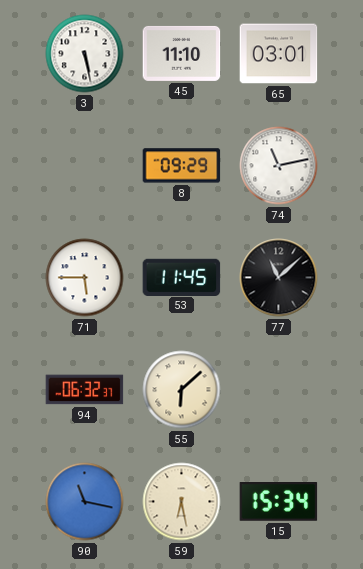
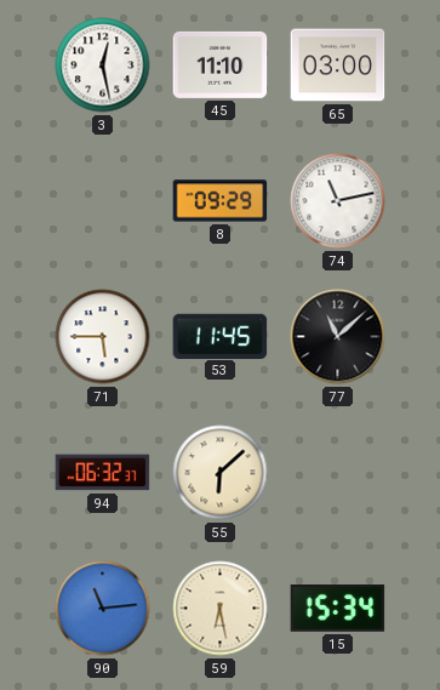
3: 5:28 -> 12:28 (103, 65)
65: 03:01 -> 03:00 (338, 65)
90: 11:17 -> 11:14 (103, 609)
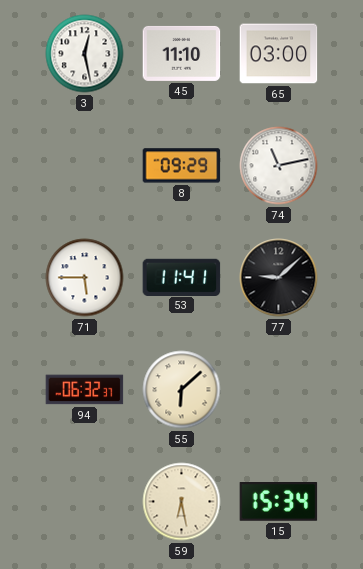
53: 11:45 -> 11:41 (182, 277)
77: 11:08 -> 9:08 (279, 278)
90: 11:14 -> none (103, 609)
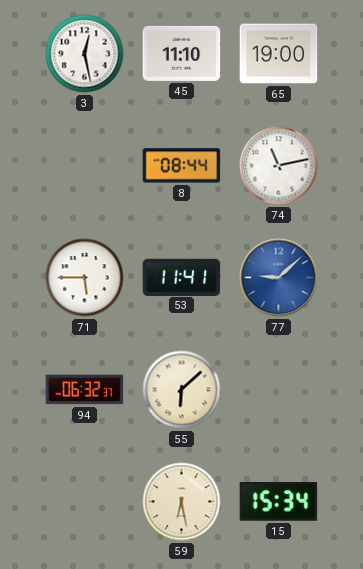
65: 03:00 -> 19:00 (279, 54)
8: 09:29 -> 08:44 (182, 166)
77 dial: black -> blue (279, 278)
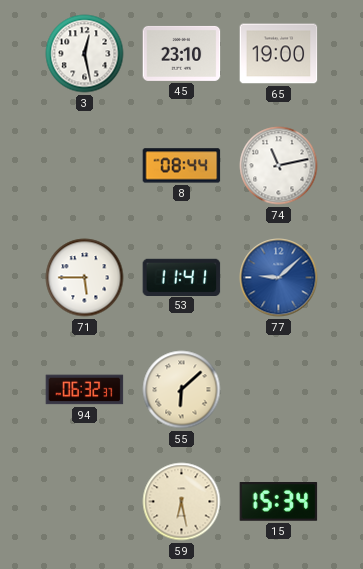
45: 11:10 -> 23:10 (182, 53)
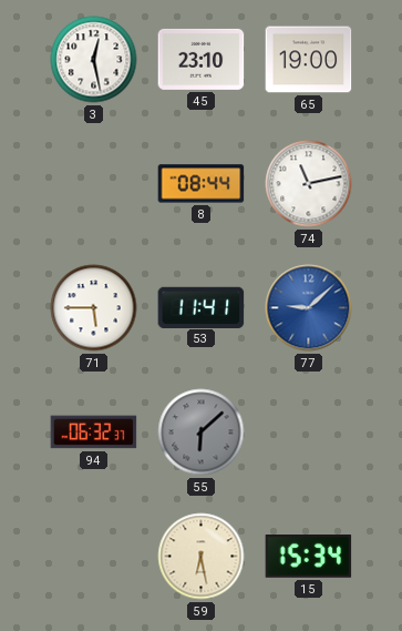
55 dial: cream -> grey (202, 432)
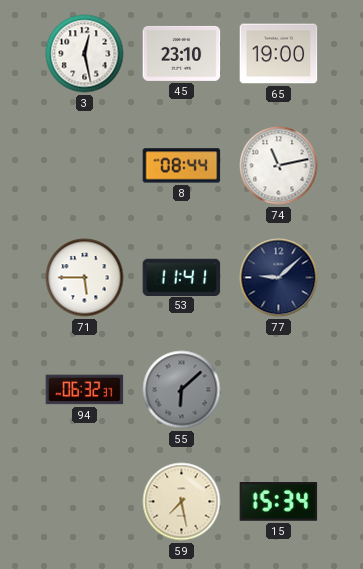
77 dial: blue -> navy (279, 278)
59: 6:28 -> 7:28 (182, 502)
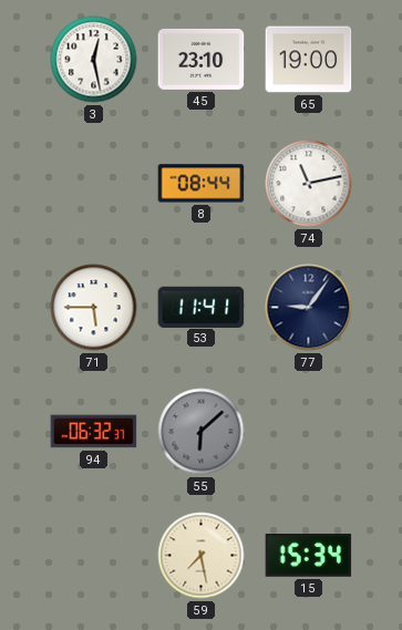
77: 9:08 -> 9:06 (309, 308)
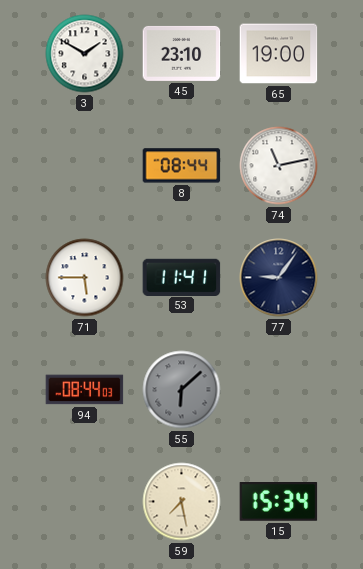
3: 12:28 -> 1:50 (85, 54)
94: 06:32 -> 08:44 (85, 390)
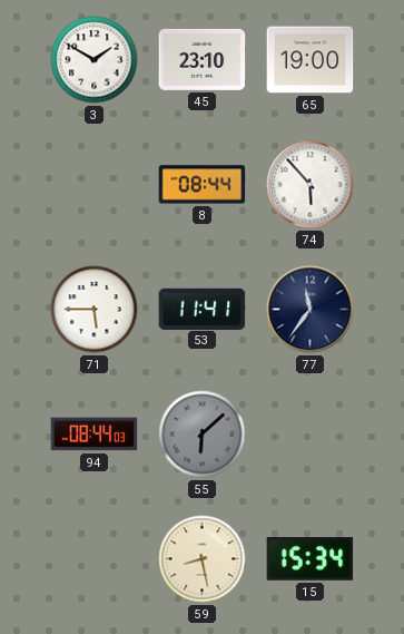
74: 11:13 -> 5:53 (311, 185)
77: 9:06 -> 11:36 (311, 310)
59: 7:28 -> 8:28 (203, 559)
